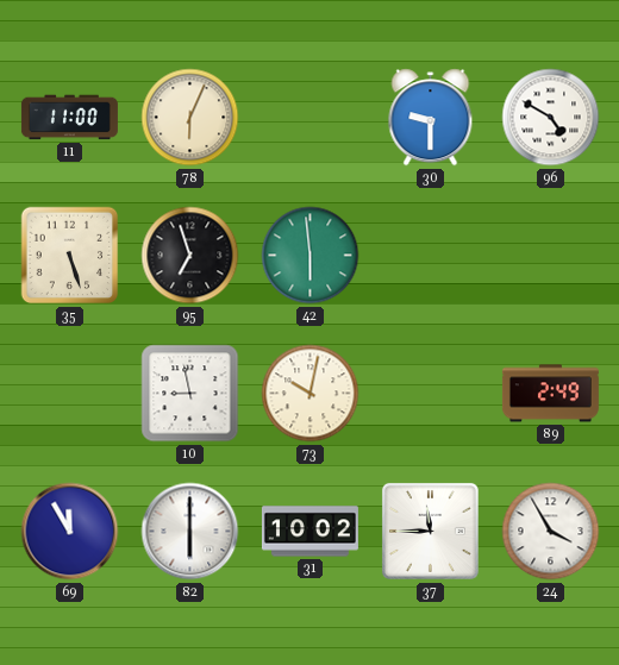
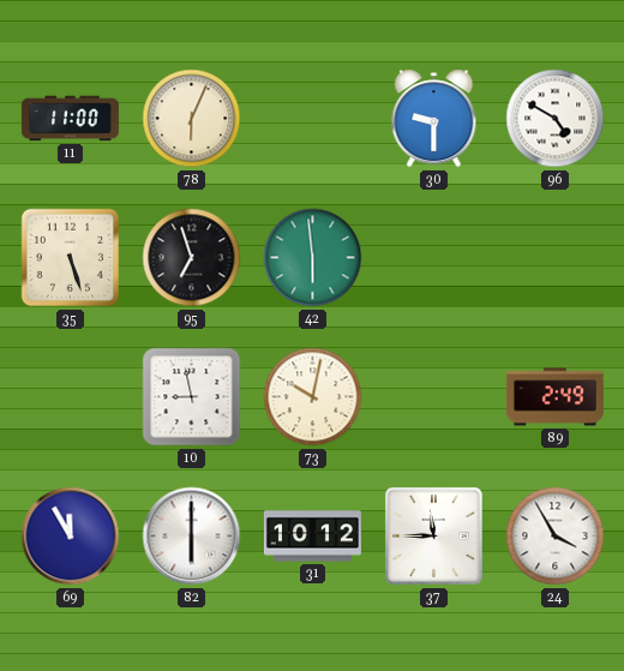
31: 10:02 -> 10:12 (312, 537)
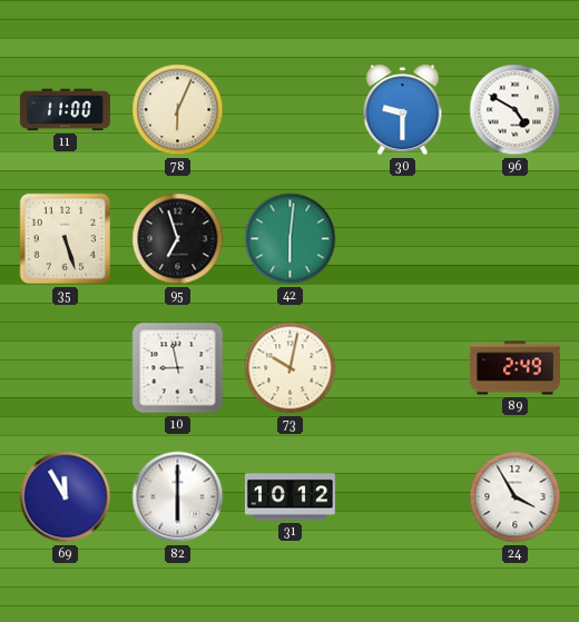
42: 5:59 -> 6:01 (291, 239)
37: 11:45 -> none (433, 535)
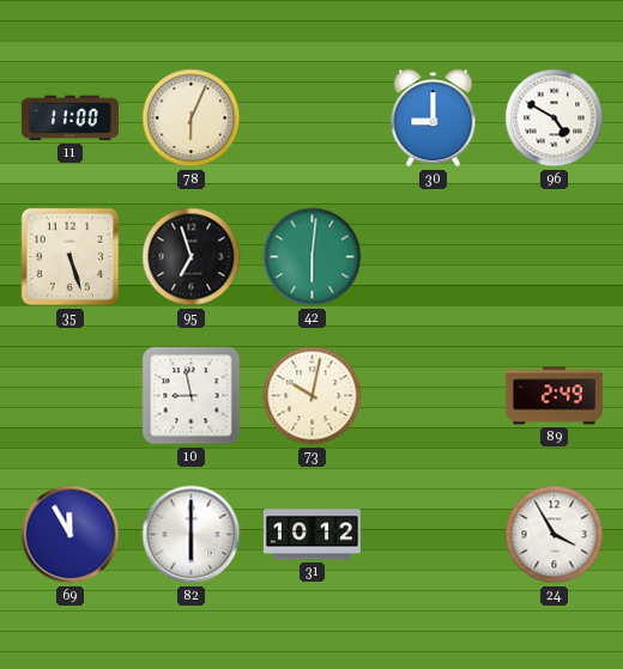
30: 9:30 -> 9:00 (434, 118)
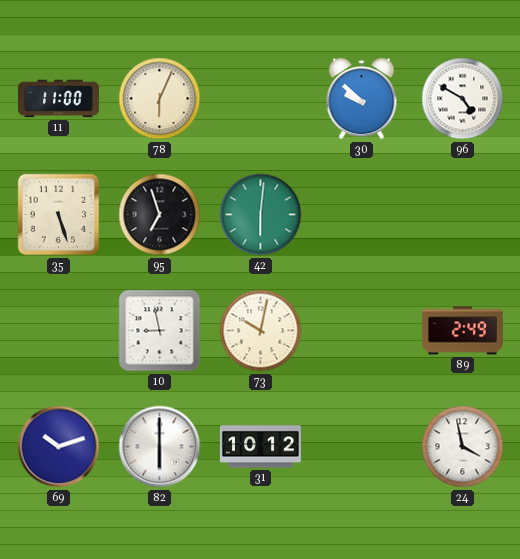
30: 9:00 -> 9:52 (362, 99)
69: 11:55 -> 10:12 (59, 447)
24: 3:55 -> 3:58 (463, 447)
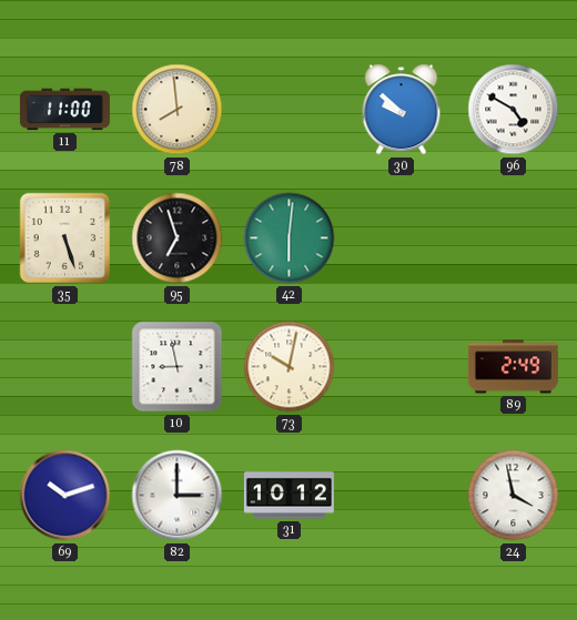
78: 6:04 -> 7:59 (178, 110)
82: 6:00 -> 3:00 (178, 496)
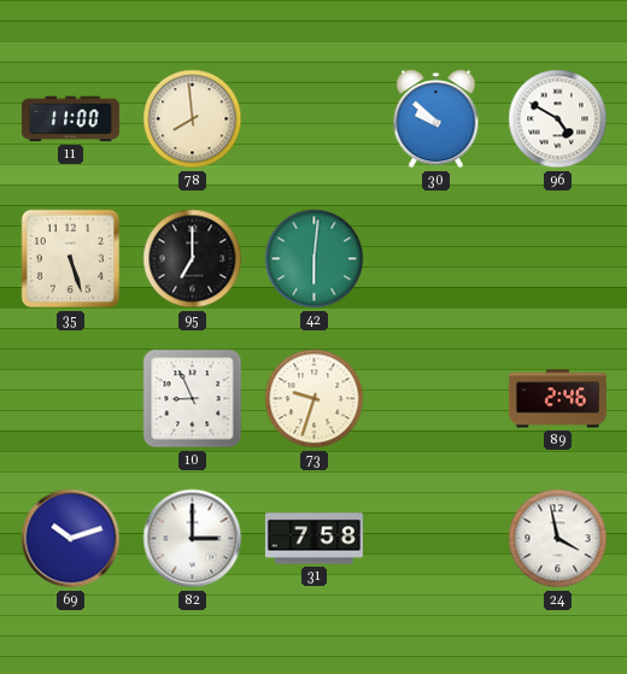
95: 6:57 -> 7:00 (193, 259)
10: 8:58 -> 8:56 (193, 399)
73: 10:02 -> 9:33 (315, 399)
89: 2:49 -> 2:46 (557, 399)
31: 10:12 -> 7:58 (313, 539)
